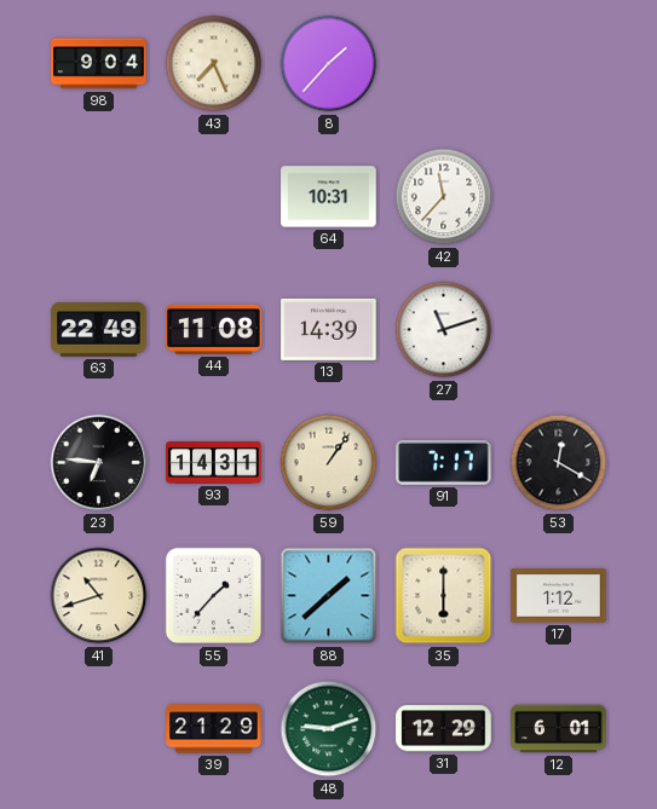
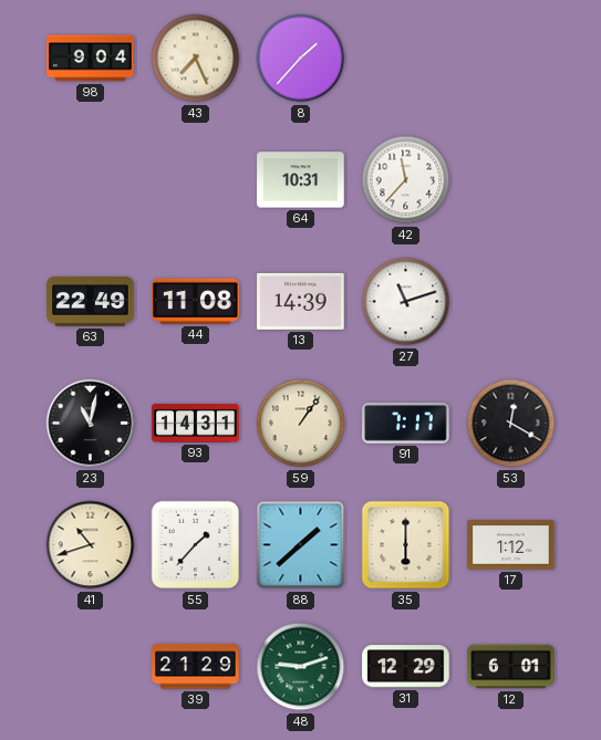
23: 6:46 -> 11:02 (91, 424)
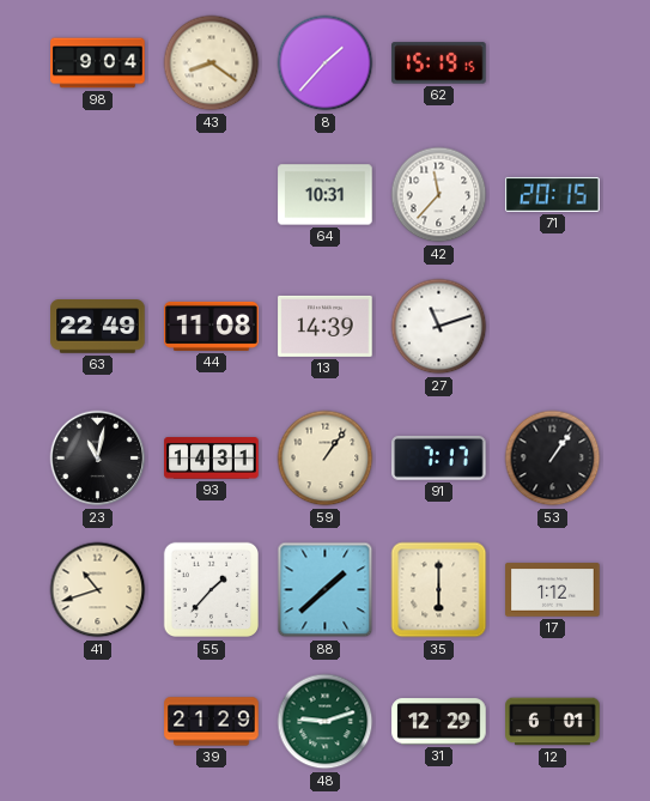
43: 7:26 -> 8:21 (212, 63)
62: none -> 15:19 (439, 63)
71: none -> 20:15 (553, 194)
53: 12:20 -> 1:06 (553, 459)
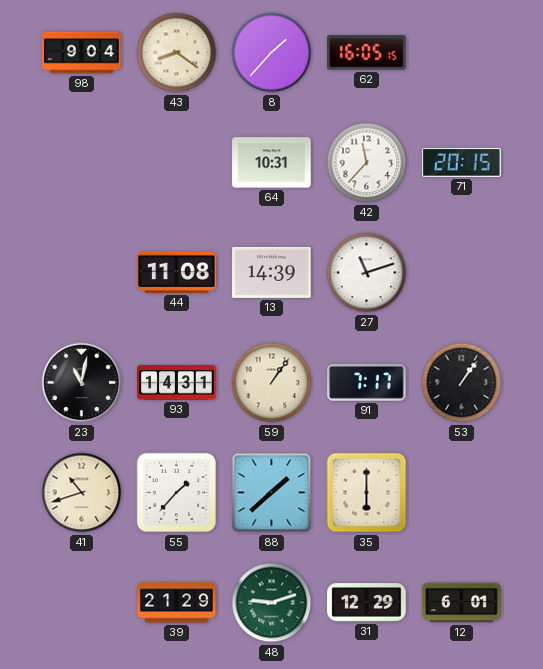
62: 15:19 -> 16:05 (367, 53)
63: 22:49 -> none (98, 327)
17: 1:12 -> none (553, 590)
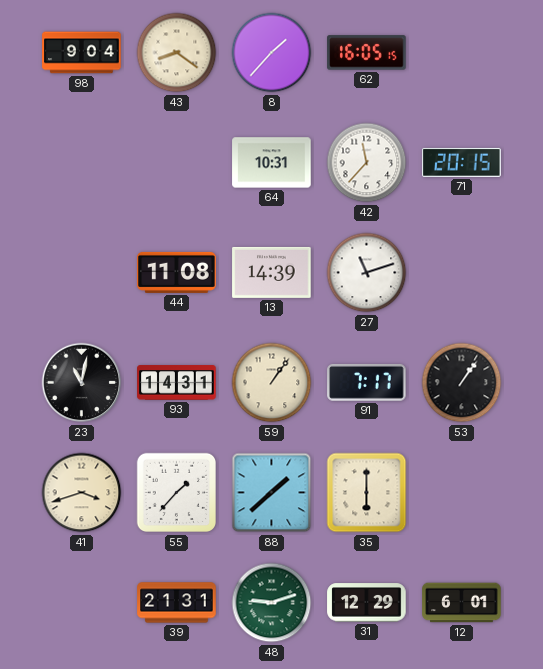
41: 10:42 -> 3:42 (82, 493)
39: 21:29 -> 21:31 (177, 603)
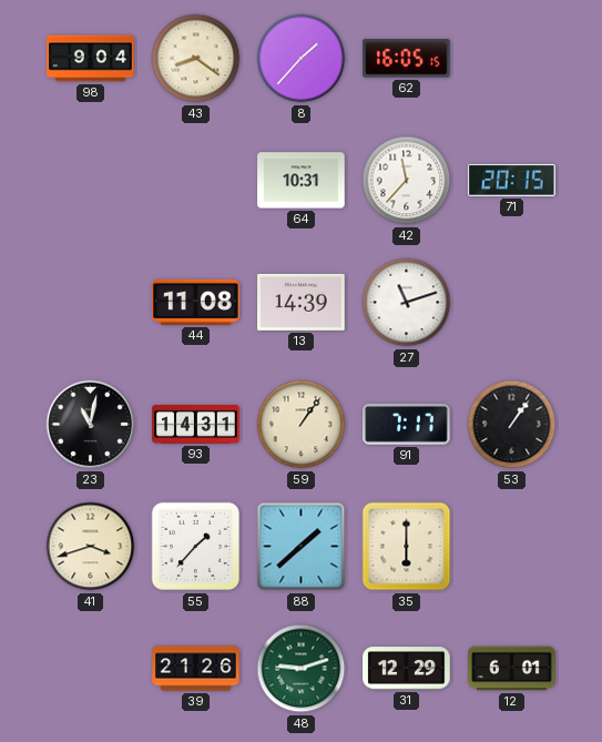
39: 21:31 -> 21:26 (196, 669)
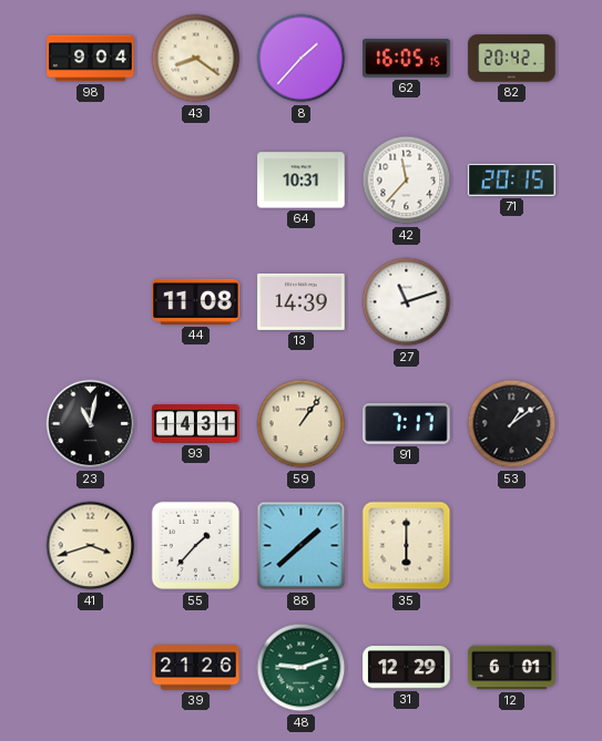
82: none -> 20:42 (512, 59)
53: 1:06 -> 1:09 (512, 424)
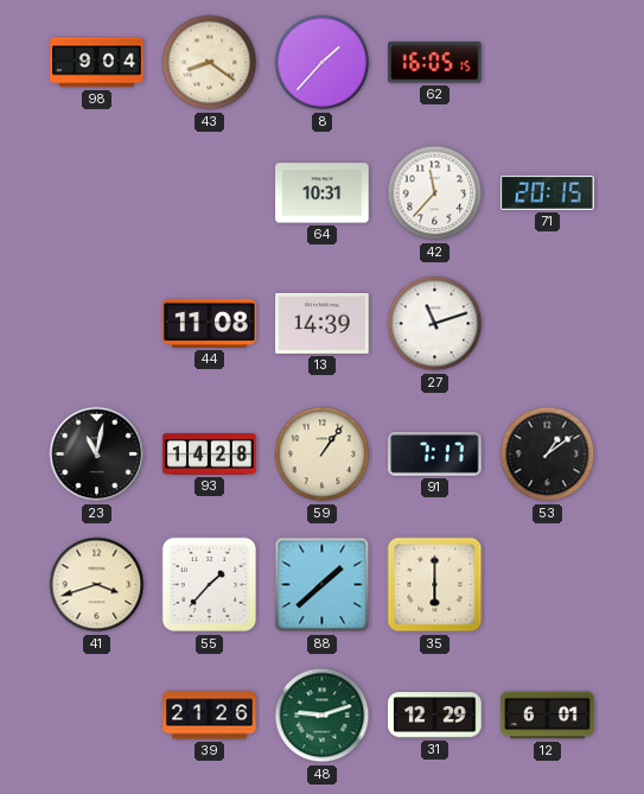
82: 20:42 -> none (512, 59)
93: 14:31 -> 14:28 (210, 455)
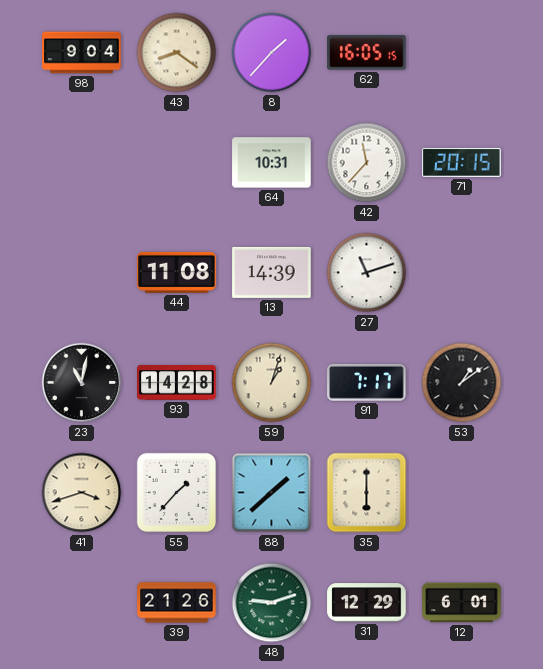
59: 1:06 -> 1:03 (272, 383)
